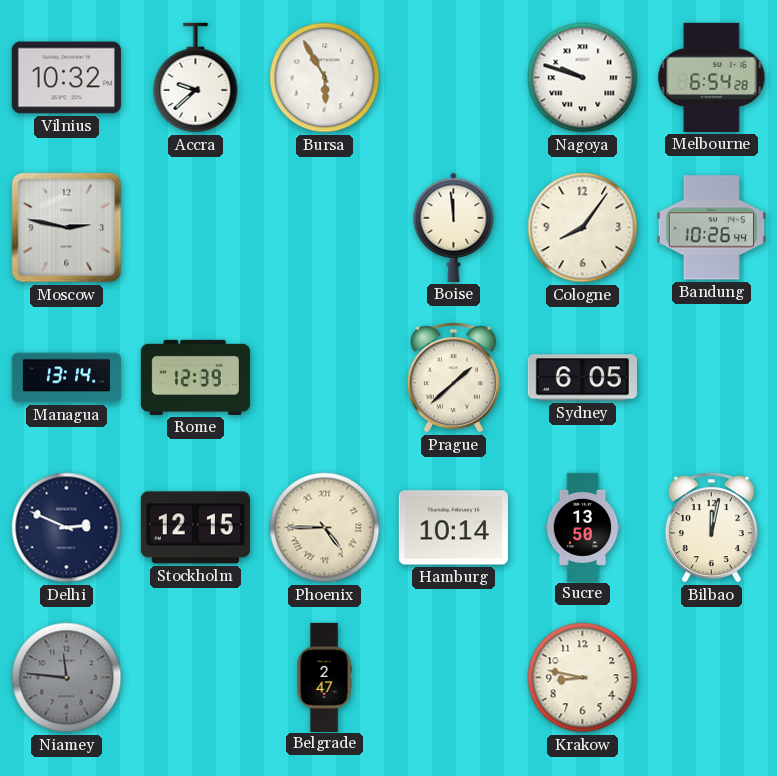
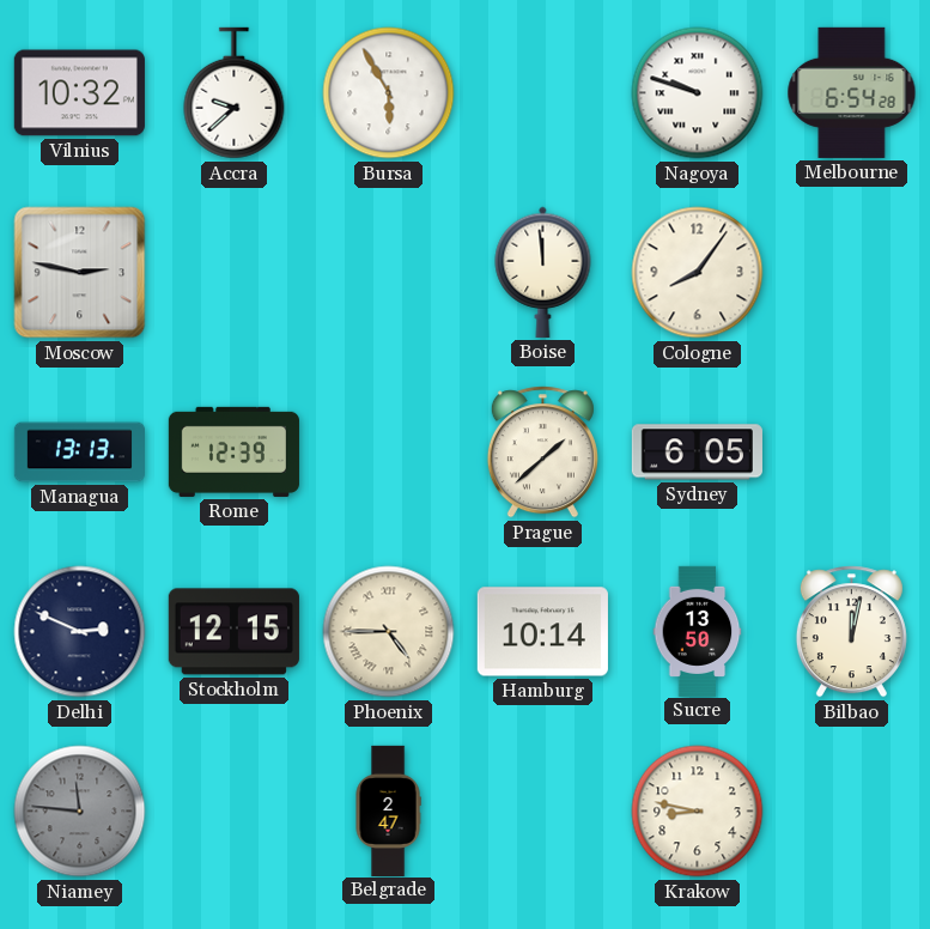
Bandung: 10:26 -> none (711, 228)
Managua: 13:14 -> 13:13 (79, 453)
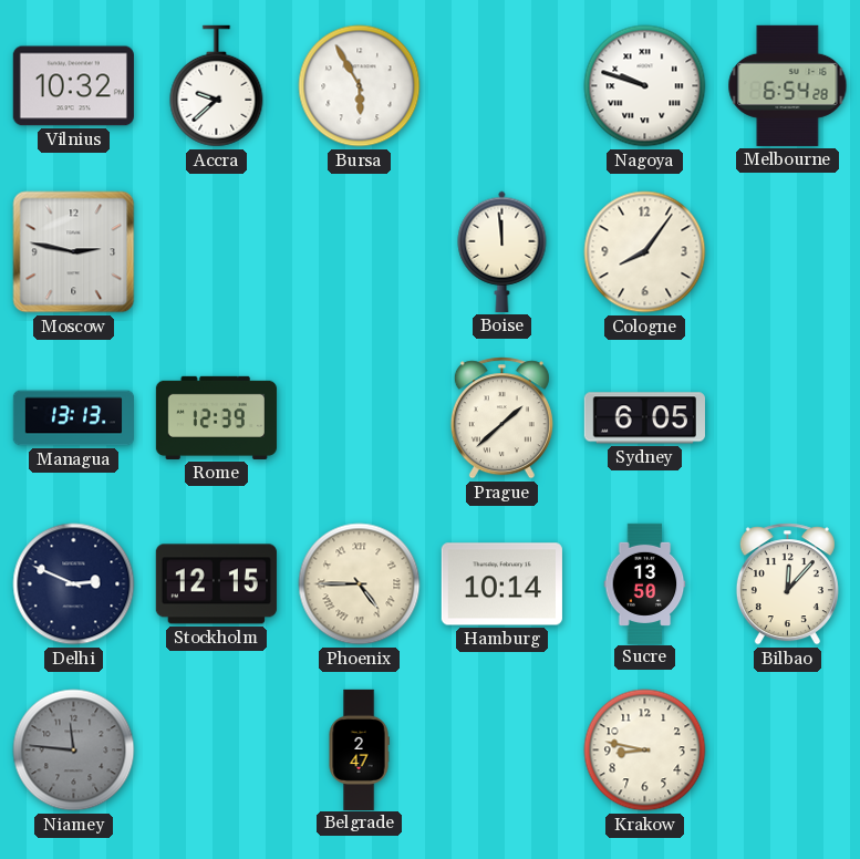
Bilbao: 12:02 -> 12:07 (787, 584)
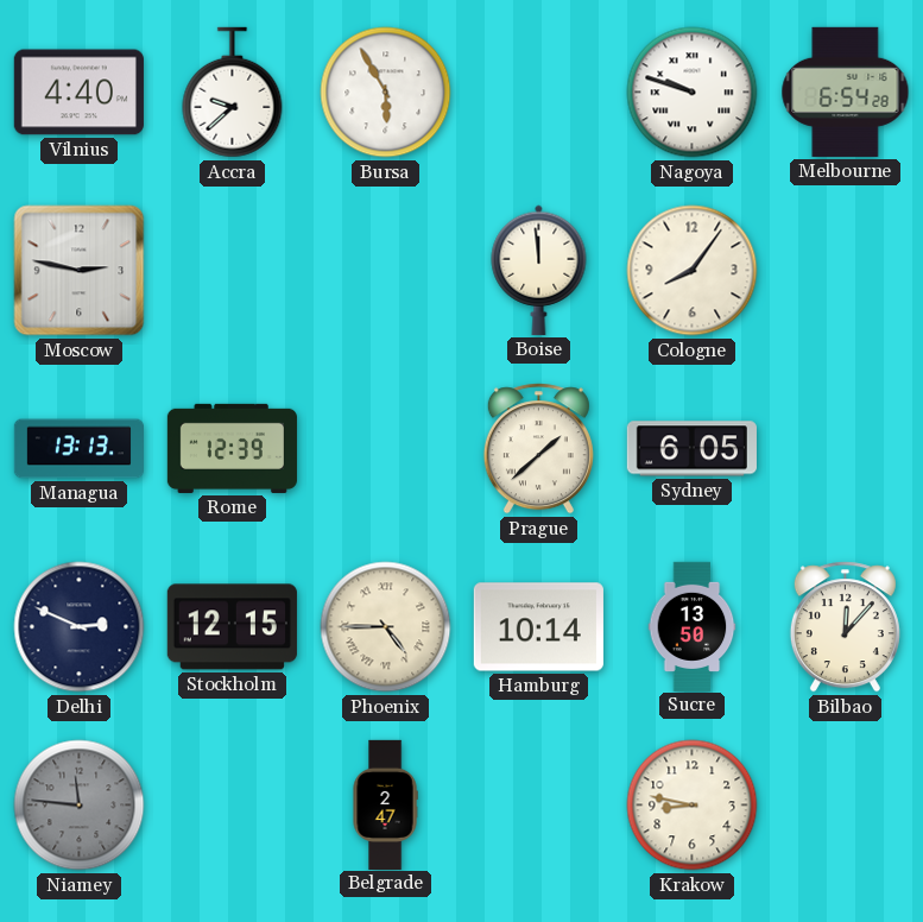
Vilnius: 10:32 -> 4:40 (78, 93)
